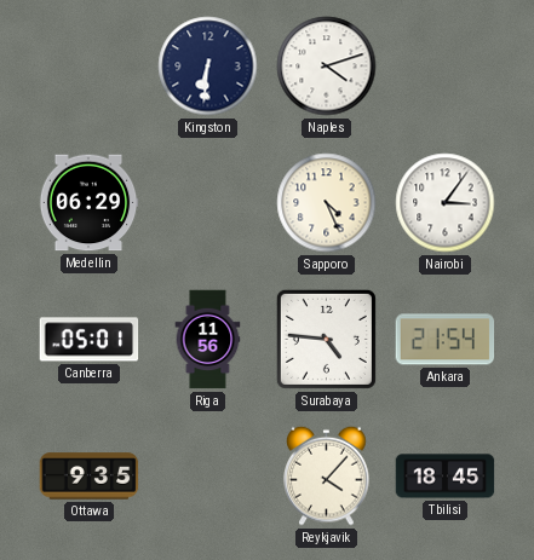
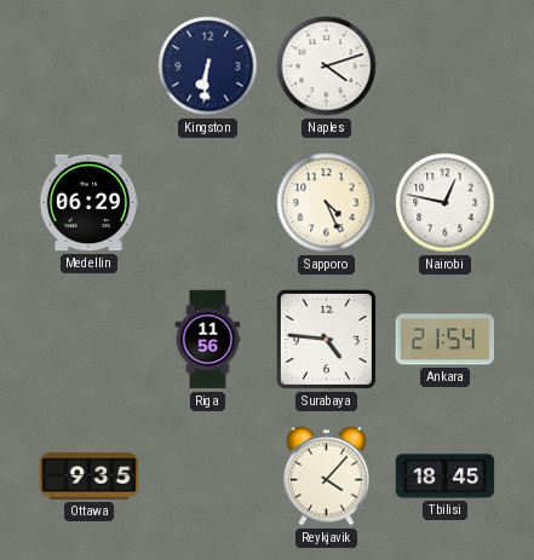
Nairobi: 3:06 -> 12:47 (446, 203)
Canberra: 05:01 -> none (90, 340)
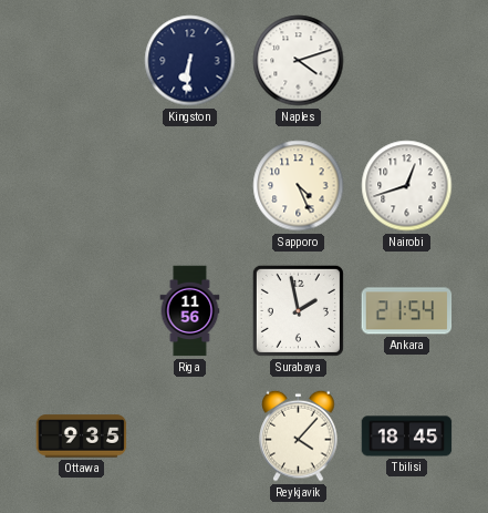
Medellin: 06:29 -> none (88, 203)
Nairobi: 12:47 -> 12:42 (407, 186)
Surabaya: 4:46 -> 1:58 (298, 310)
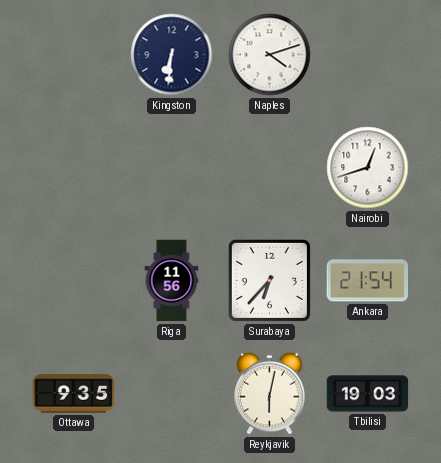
Sapporo: 4:26 -> none (299, 186)
Surabaya: 1:58 -> 6:37 (269, 280)
Reykjavik: 4:07 -> 6:02 (270, 393)
Tbilisi: 18:45 -> 19:03 (368, 394)
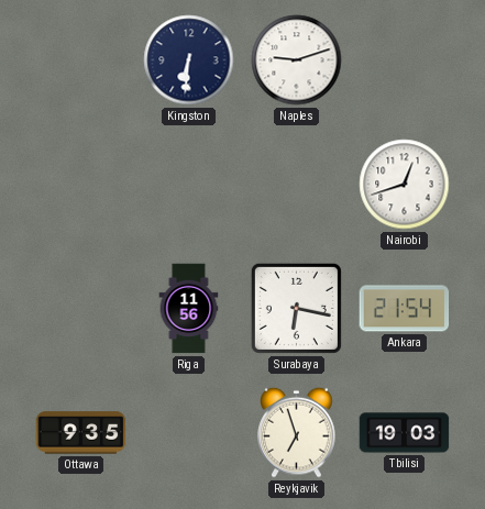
Naples: 4:12 -> 9:12 (297, 60)
Surabaya: 6:37 -> 6:17 (296, 308)
Reykjavik: 6:02 -> 6:57 (297, 432)
